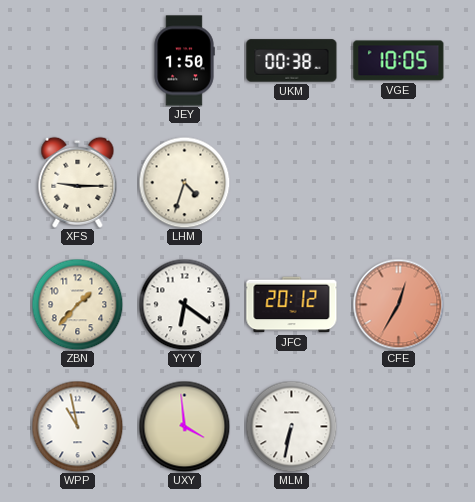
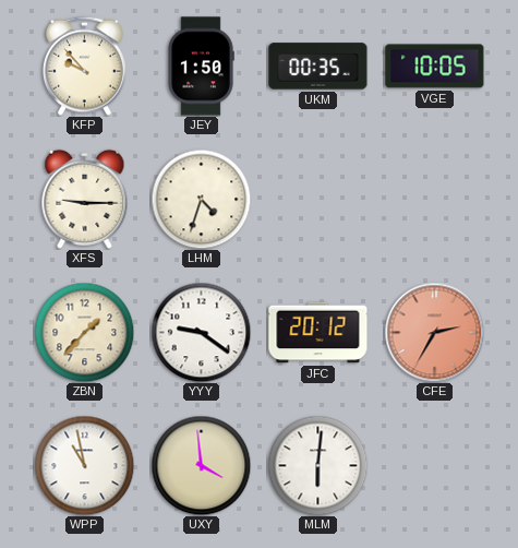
KFP: none -> 9:53 (84, 65)
UKM: 00:38 -> 00:35 (318, 67)
YYY: 6:21 -> 9:21 (201, 332)
CFE: 12:35 -> 2:35 (434, 332)
MLM: 6:32 -> 6:01 (317, 465)
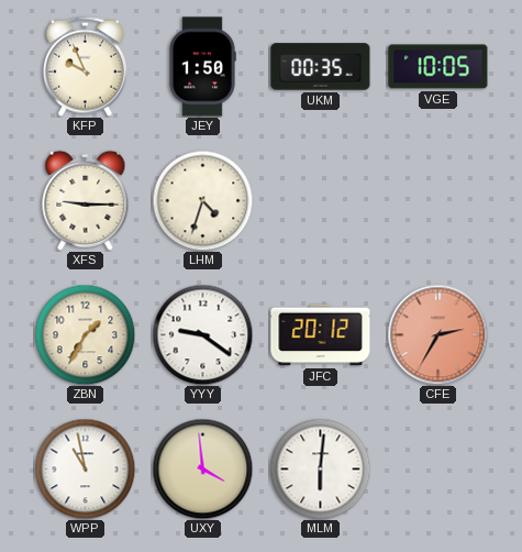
KFP: 9:53 -> 9:56 (85, 66)
ZBN: 1:37 -> 1:35 (85, 334)
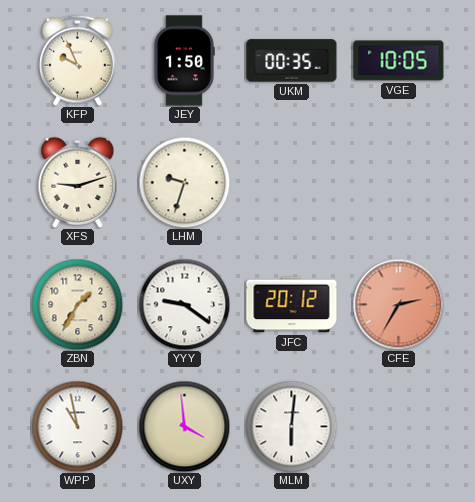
XFS: 9:15 -> 9:12 (78, 182)
LHM: 4:33 -> 9:33 (184, 182)
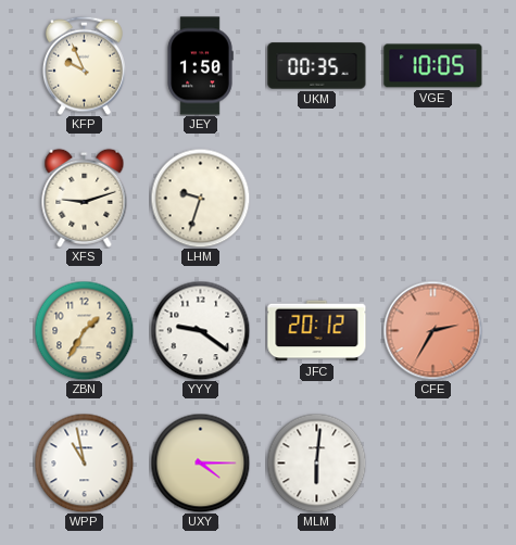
UXY: 3:59 -> 4:15 (200, 462)
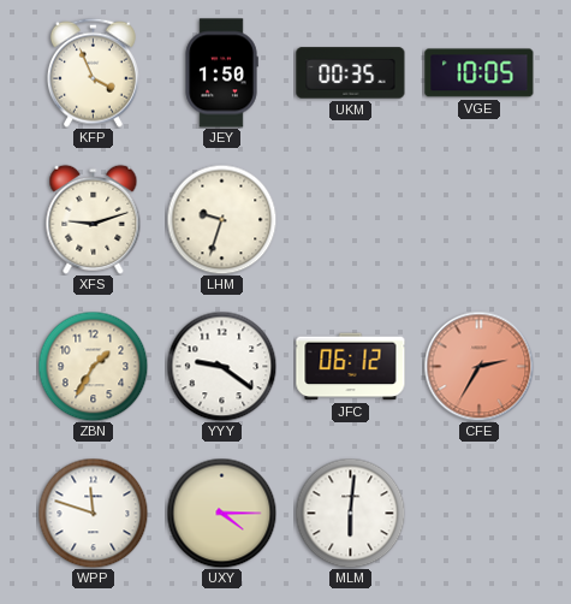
KFP: 9:56 -> 3:56 (93, 72)
JFC: 20:12 -> 06:12 (351, 367)
WPP: 10:58 -> 11:48 (93, 513)
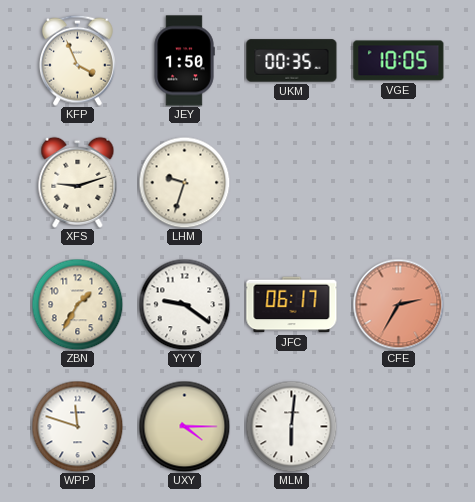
JFC: 06:12 -> 06:17 (292, 305)
